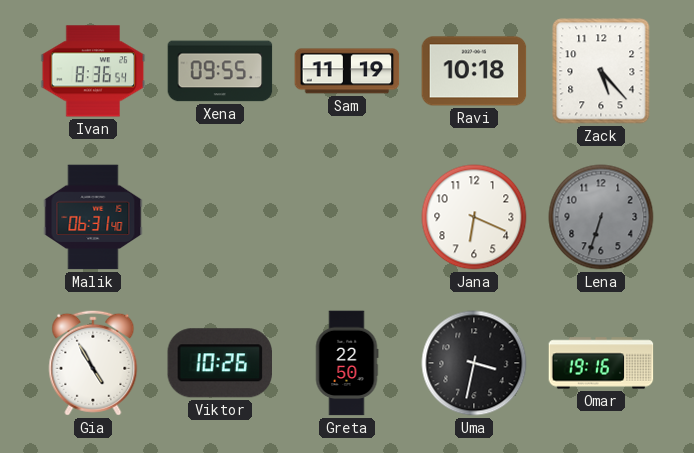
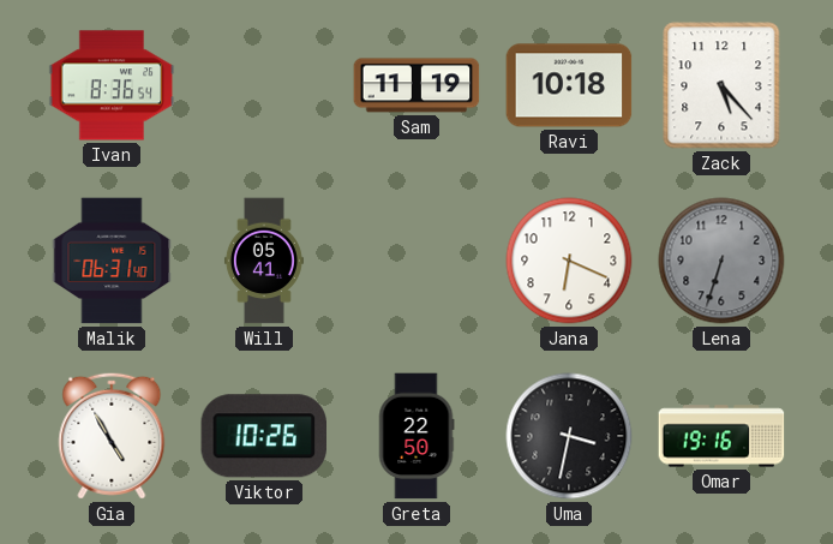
Xena: 09:55 -> none (220, 71)
Will: none -> 05:41 (264, 261)
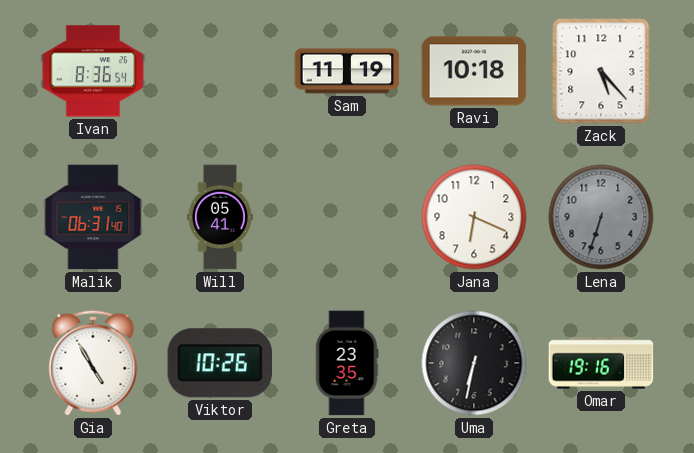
Greta: 22:50 -> 23:35 (347, 363)
Uma: 3:32 -> 6:32 (474, 363)
